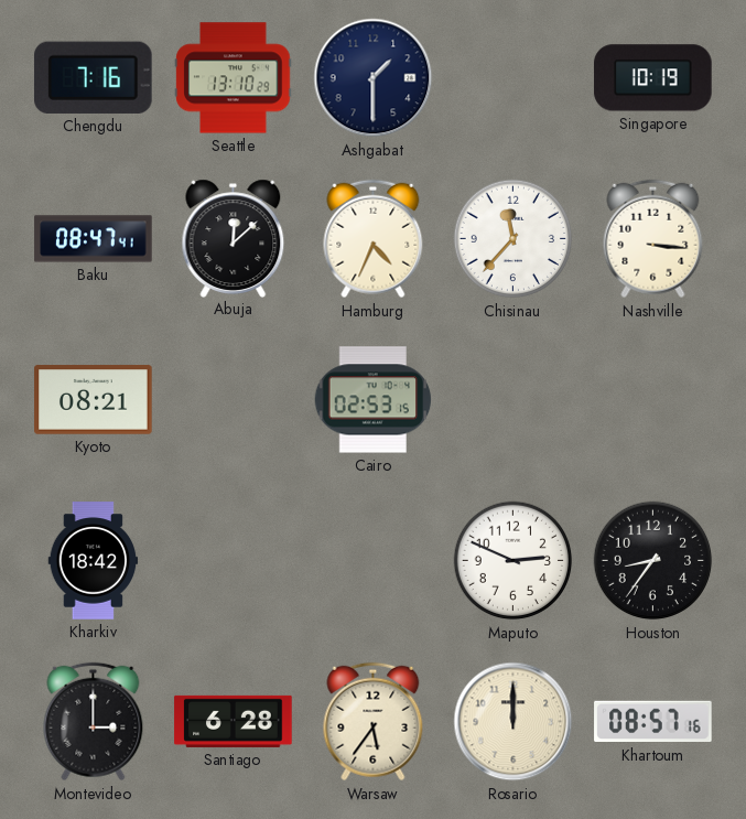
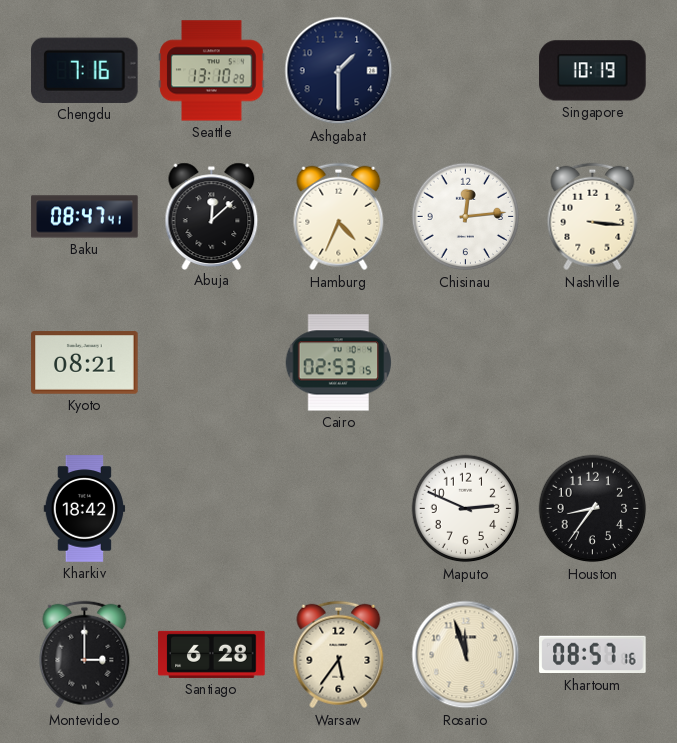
Chisinau: 11:37 -> 12:14 (466, 217)
Rosario: 12:00 -> 11:57 (466, 655)
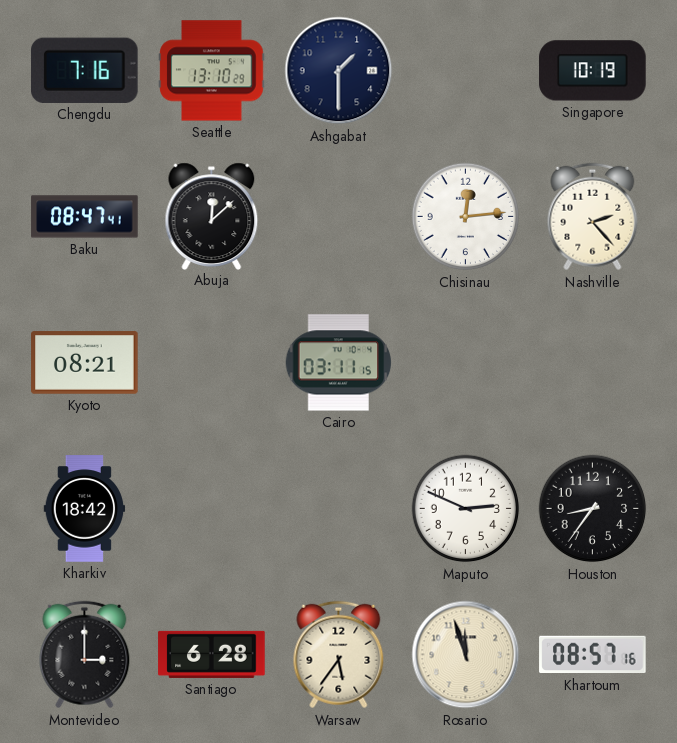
Hamburg: 4:34 -> none (339, 217)
Nashville: 3:16 -> 2:23 (593, 217)
Cairo: 02:53 -> 03:11 (339, 363)
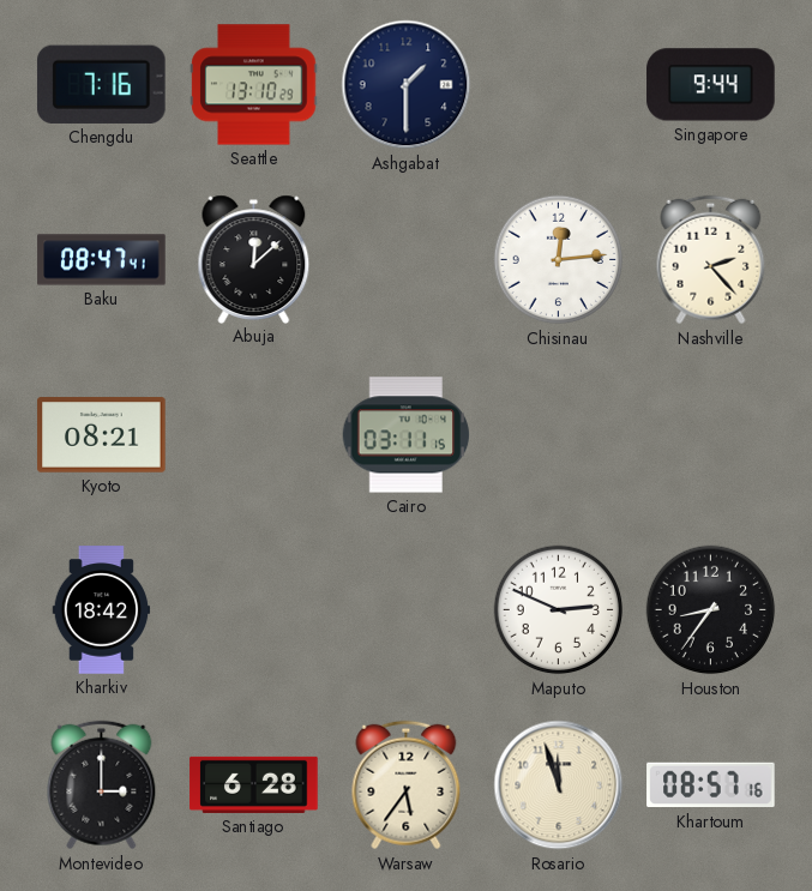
Singapore: 10:19 -> 9:44 (711, 85)
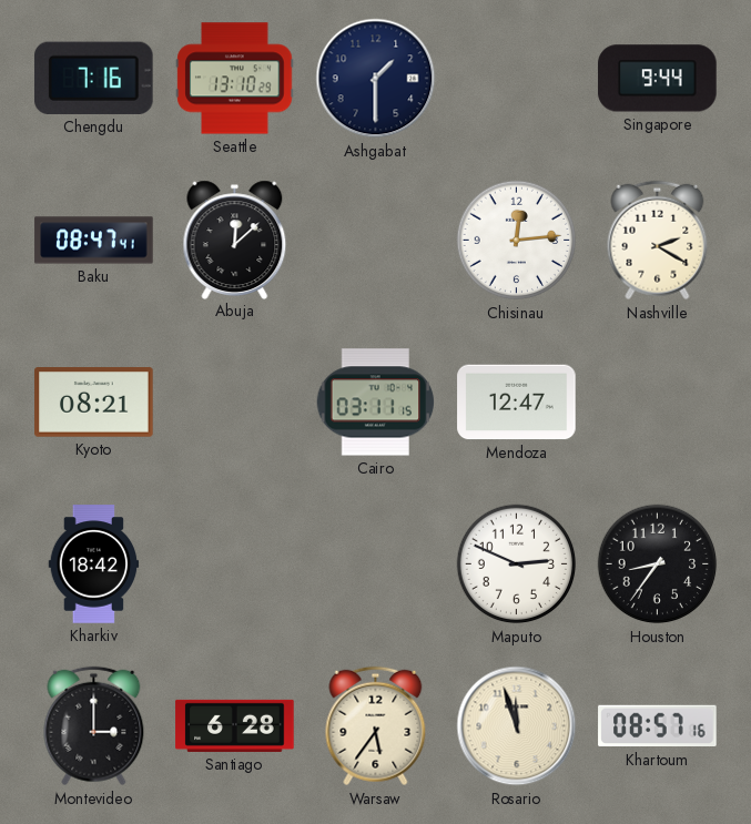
Nashville: 2:23 -> 2:20 (658, 241)
Mendoza: none -> 12:47 (517, 403)
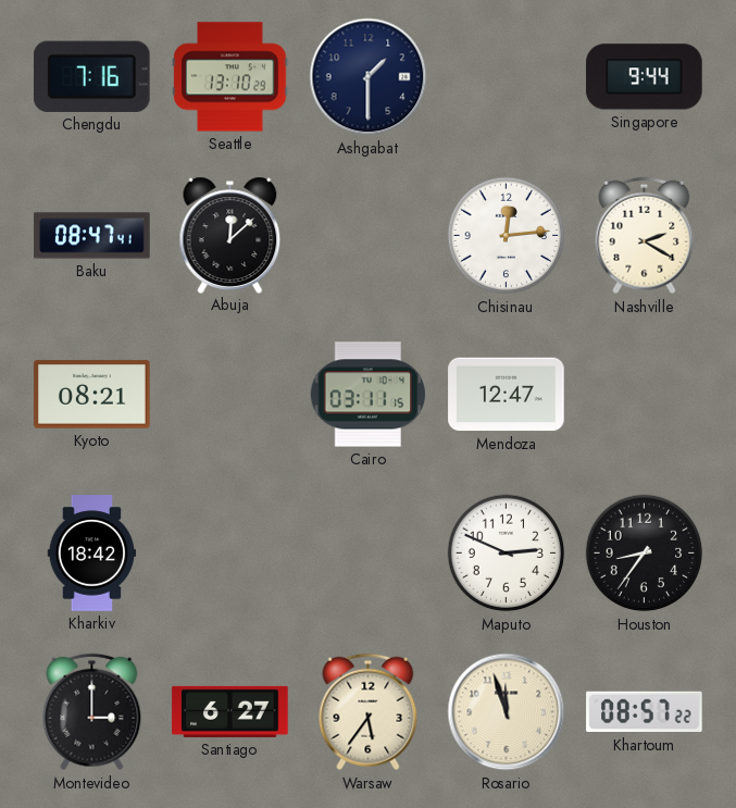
Santiago: 6:28 -> 6:27 (230, 711)
Khartoum: 08:57:16 -> 08:57:22 (645, 712)
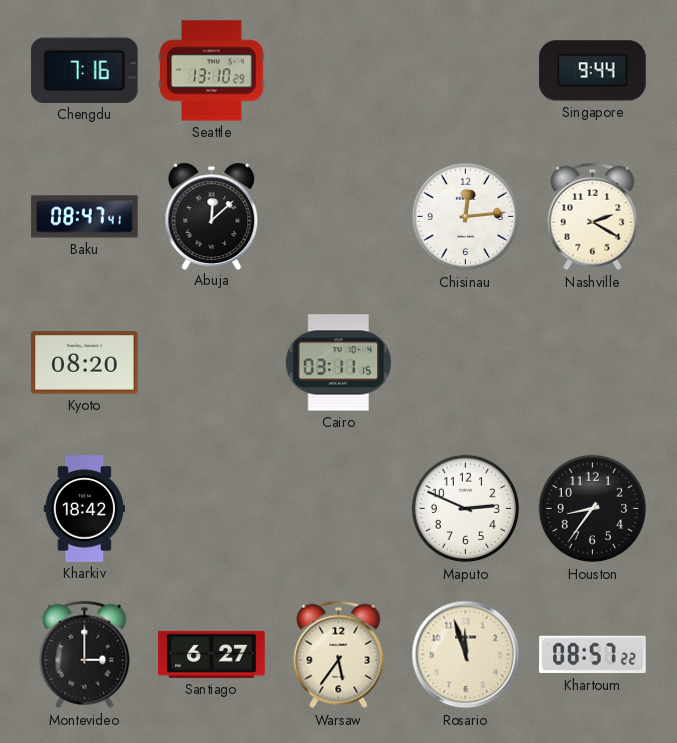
Ashgabat: 1:30 -> none (369, 77)
Kyoto: 08:21 -> 08:20 (85, 363)
Mendoza: 12:47 -> none (507, 395)
